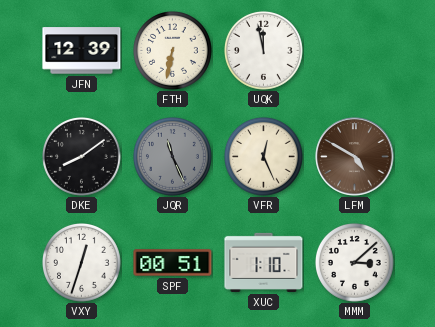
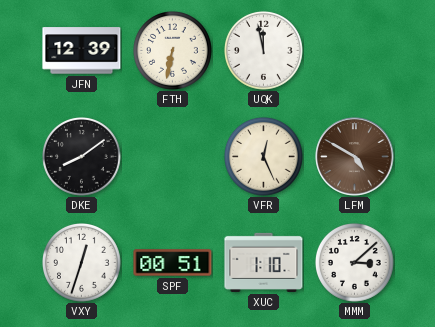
JQR: 11:26 -> none (173, 157)
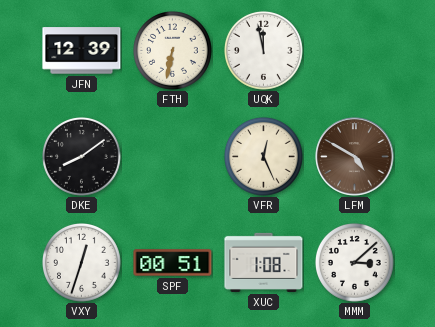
XUC: 1:10 -> 1:08 (264, 262)
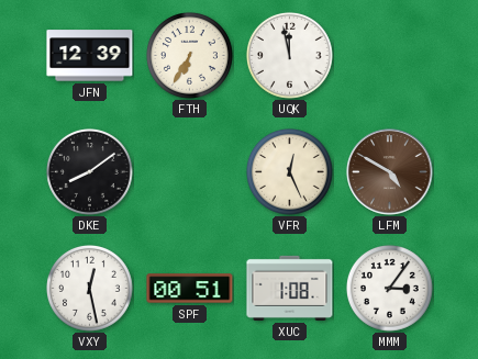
FTH: 6:32 -> 6:35 (190, 56)
VXY: 12:33 -> 12:28 (90, 289)
MMM: 3:08 -> 3:06 (390, 289)
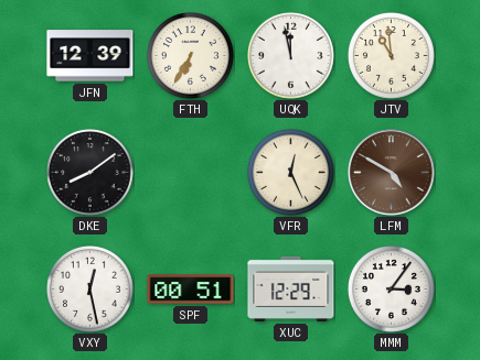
JTV: none -> 10:59 (392, 56)
XUC: 1:08 -> 12:29 (291, 288)
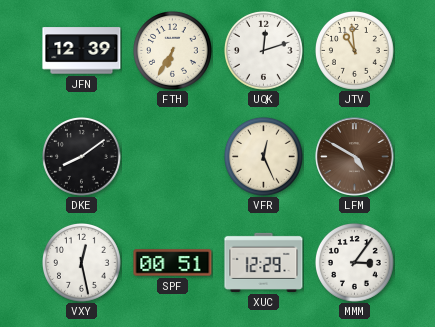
UQK: 11:58 -> 12:12 (264, 51)
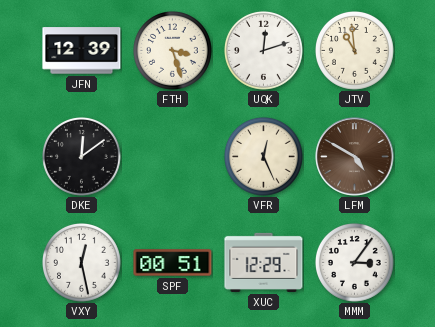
FTH: 6:35 -> 3:27 (173, 51)
DKE: 8:09 -> 12:09 (82, 157)
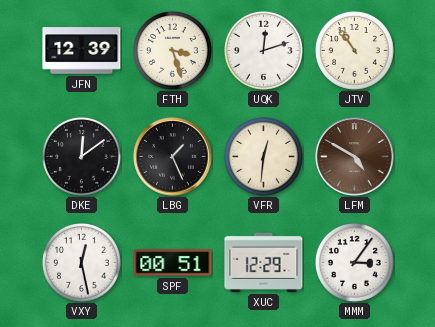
JTV: 10:59 -> 10:54 (355, 51)
LBG: none -> 1:26 (173, 157)
VFR: 12:26 -> 12:31 (264, 157)
